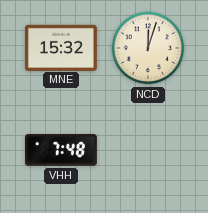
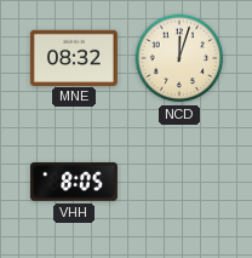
MNE: 15:32 -> 08:32 (74, 57)
VHH: 7:48 -> 8:05 (74, 182)
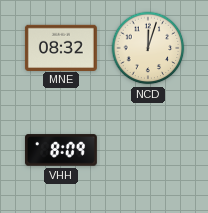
VHH: 8:05 -> 8:09 (61, 150)
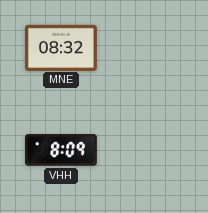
NCD: 12:03 -> none (148, 48)
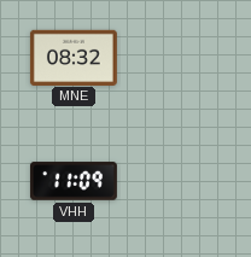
VHH: 8:09 -> 11:09 (74, 181)
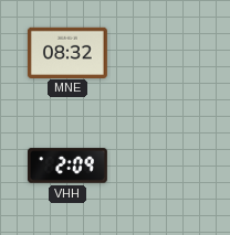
VHH: 11:09 -> 2:09 (67, 165)
